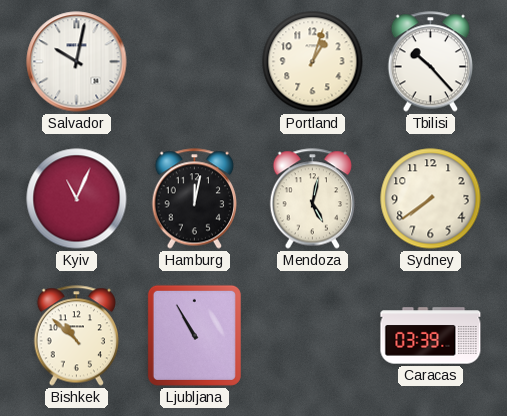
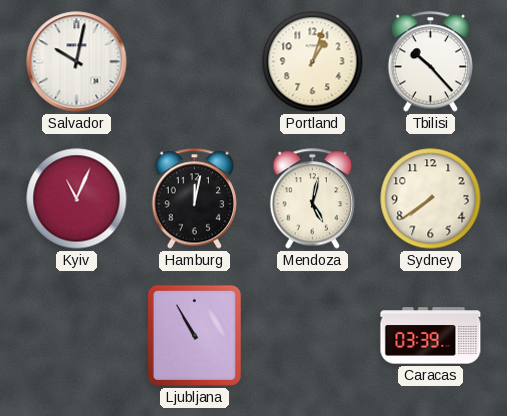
Bishkek: 10:52 -> none (76, 336)
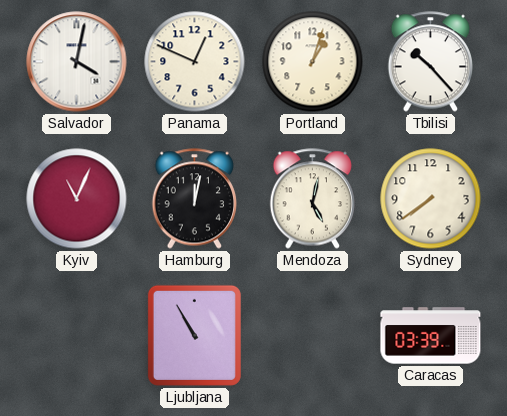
Salvador: 10:02 -> 4:02 (77, 62)
Panama: none -> 12:49 (195, 62)
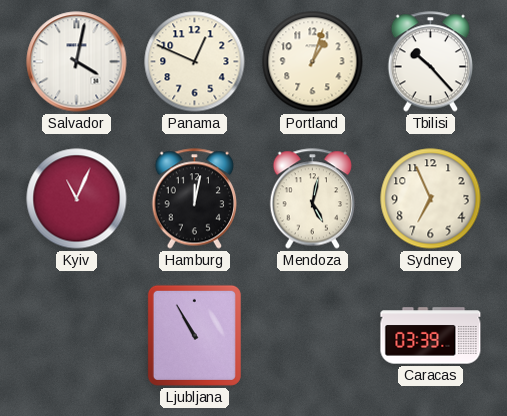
Sydney: 7:39 -> 6:56 (431, 199)
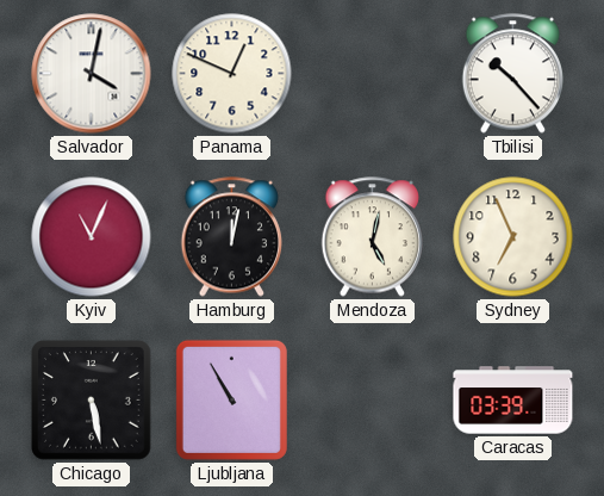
Portland: 1:03 -> none (313, 62)
Chicago: none -> 5:28 (92, 401)
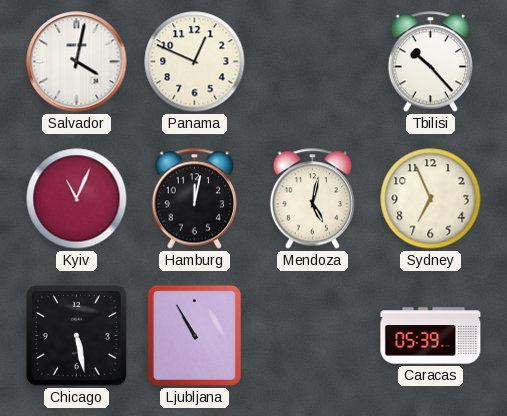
Caracas: 03:39 -> 05:39 (431, 336)
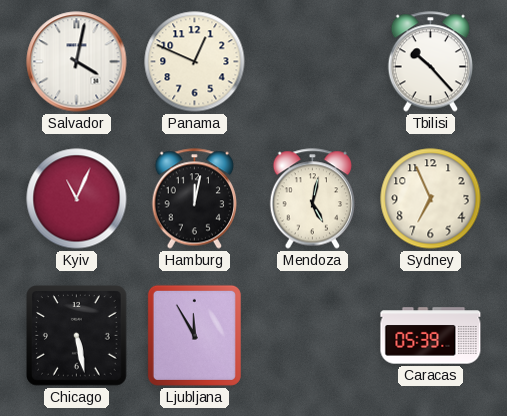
Ljubljana: 10:55 -> 11:55 (194, 335)
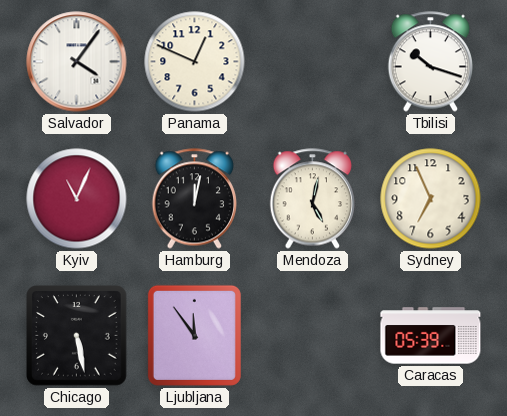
Salvador: 4:02 -> 4:06 (77, 62)
Tbilisi: 10:23 -> 10:18 (430, 62)
Ljubljana: 11:55 -> 11:54 (194, 335)
